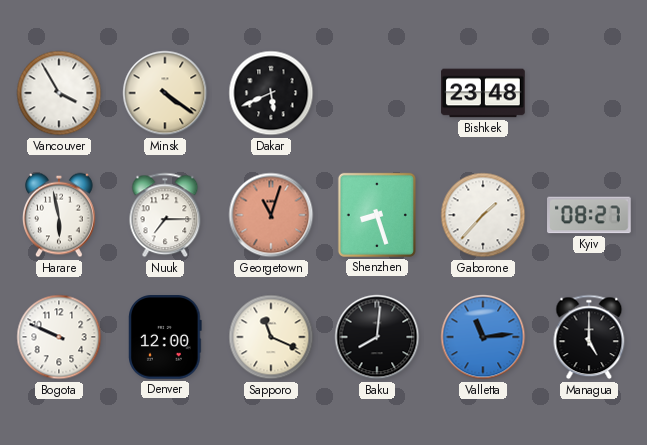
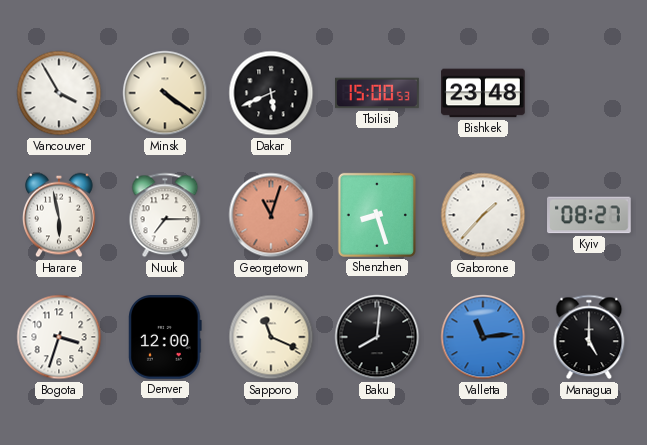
Tbilisi: none -> 15:00 (377, 93)
Bogota: 9:49 -> 3:33 (59, 337)
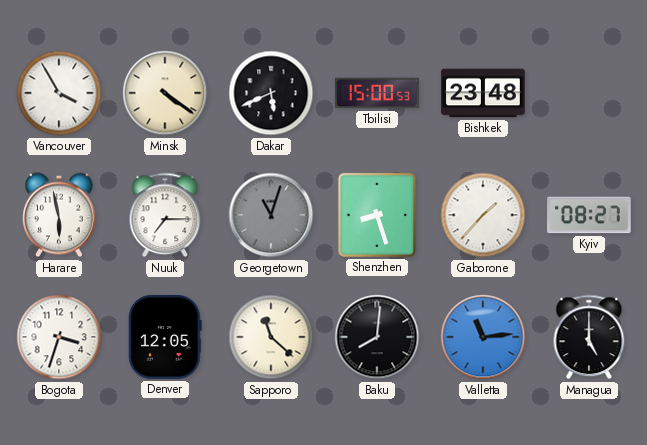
Georgetown dial: salmon -> grey (271, 215)
Denver: 12:00 -> 12:05 (165, 337)
Sapporo: 11:19 -> 11:22 (271, 337)
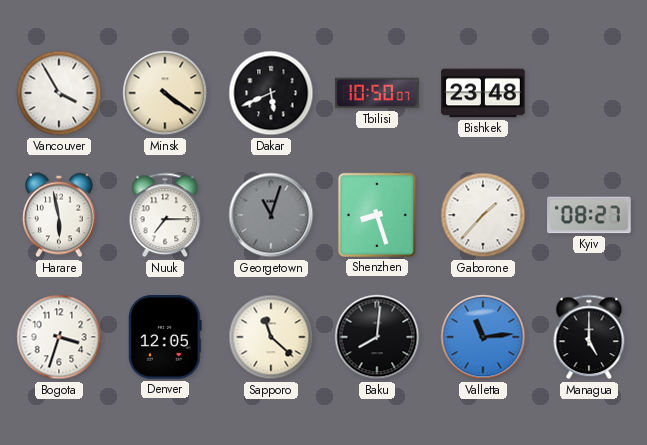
Tbilisi: 15:00 -> 10:50 (377, 93)
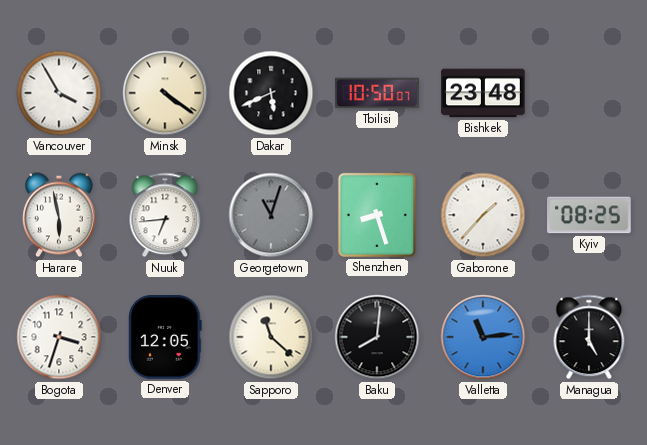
Nuuk: 7:15 -> 6:44 (165, 215)
Kyiv: 08:27 -> 08:25 (589, 215)
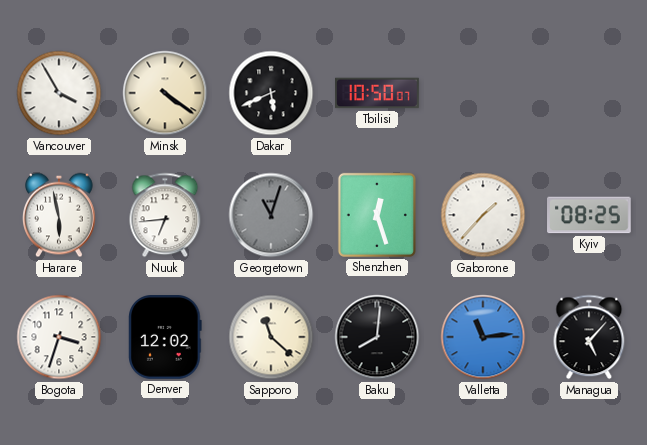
Bishkek: 23:48 -> none (483, 93)
Shenzhen: 8:27 -> 12:27 (377, 215)
Denver: 12:05 -> 12:02 (165, 337)
Managua: 5:00 -> 5:07 (589, 337)
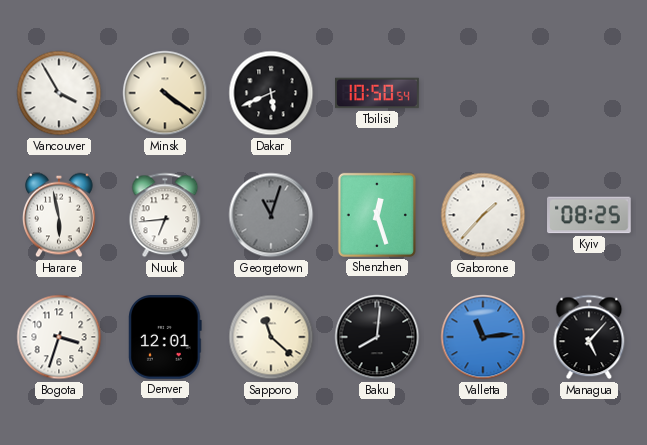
Tbilisi: 10:50:07 -> 10:50:54 (377, 93)
Denver: 12:02 -> 12:01 (165, 337)
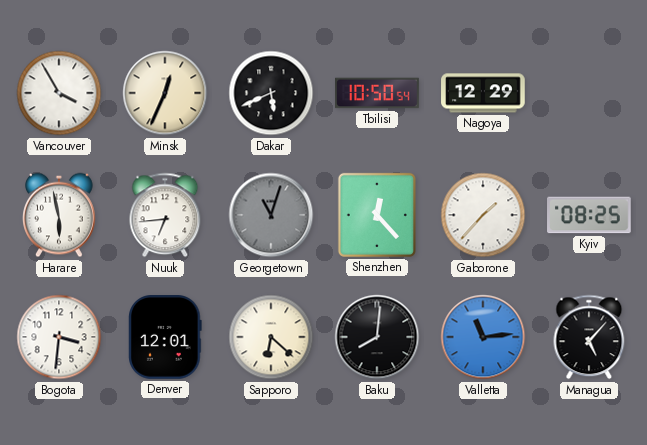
Minsk: 4:21 -> 12:34 (165, 93)
Nagoya: none -> 12:29 (483, 93)
Shenzhen: 12:27 -> 12:23 (377, 215)
Bogota: 3:33 -> 3:31 (59, 337)
Sapporo: 11:22 -> 6:22 (271, 337)
